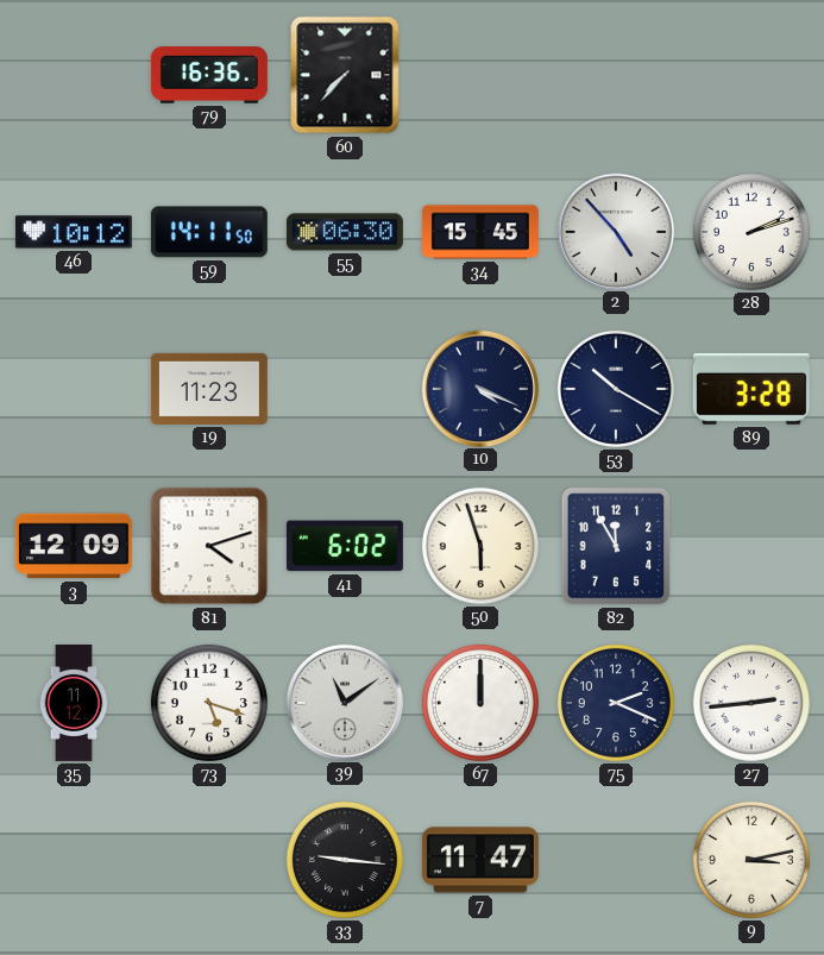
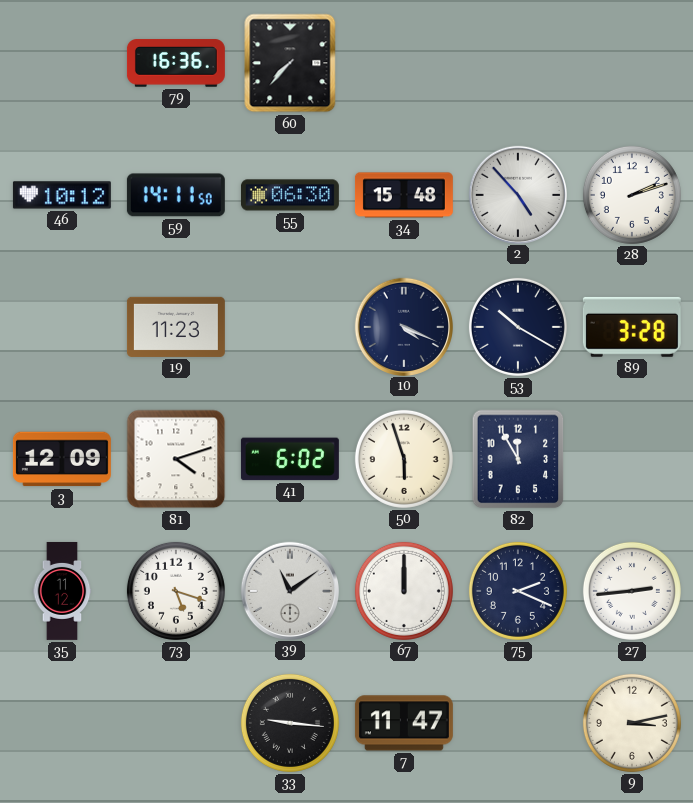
34: 15:45 -> 15:48 (404, 195)
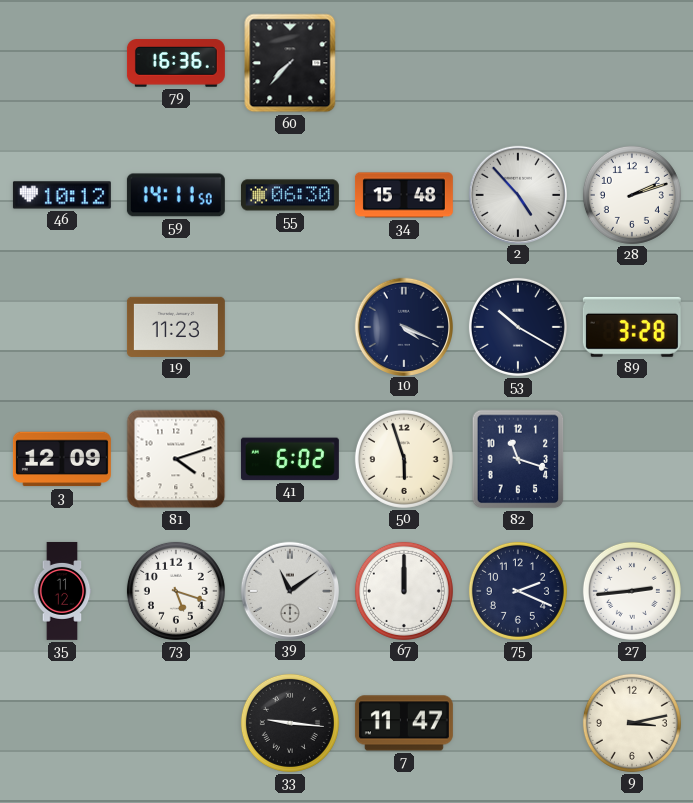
82: 11:55 -> 11:18 (518, 459)
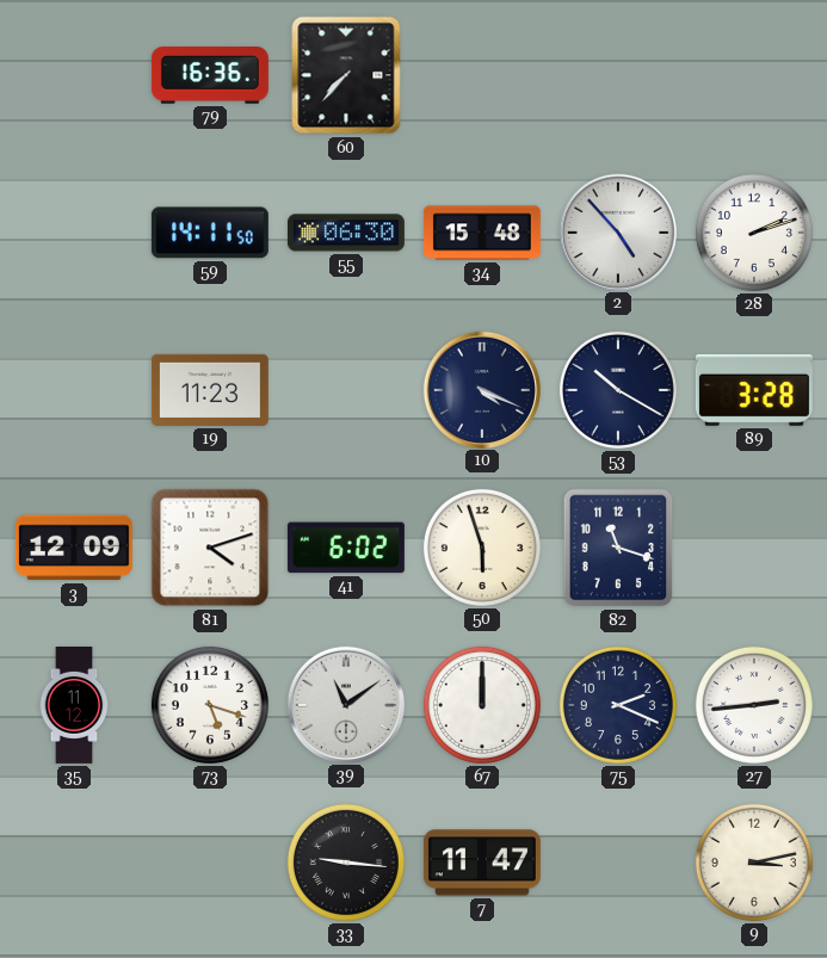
46: 10:12 -> none (62, 195)
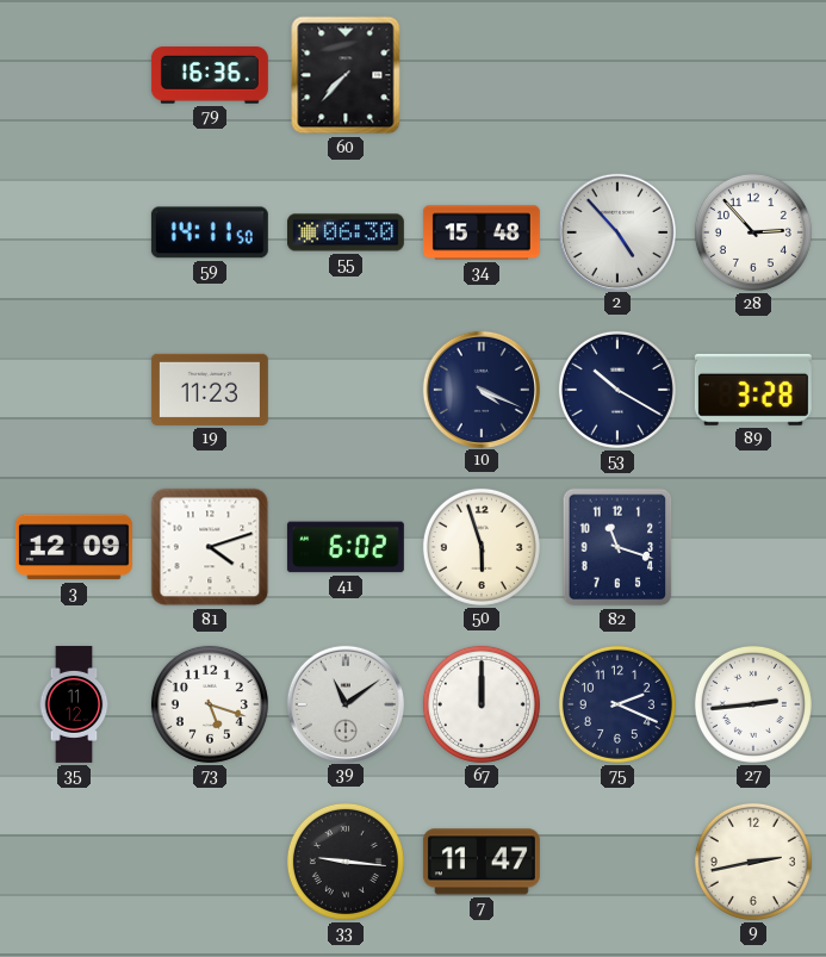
28: 2:12 -> 2:53 (753, 232)
9: 3:13 -> 2:43 (753, 862)
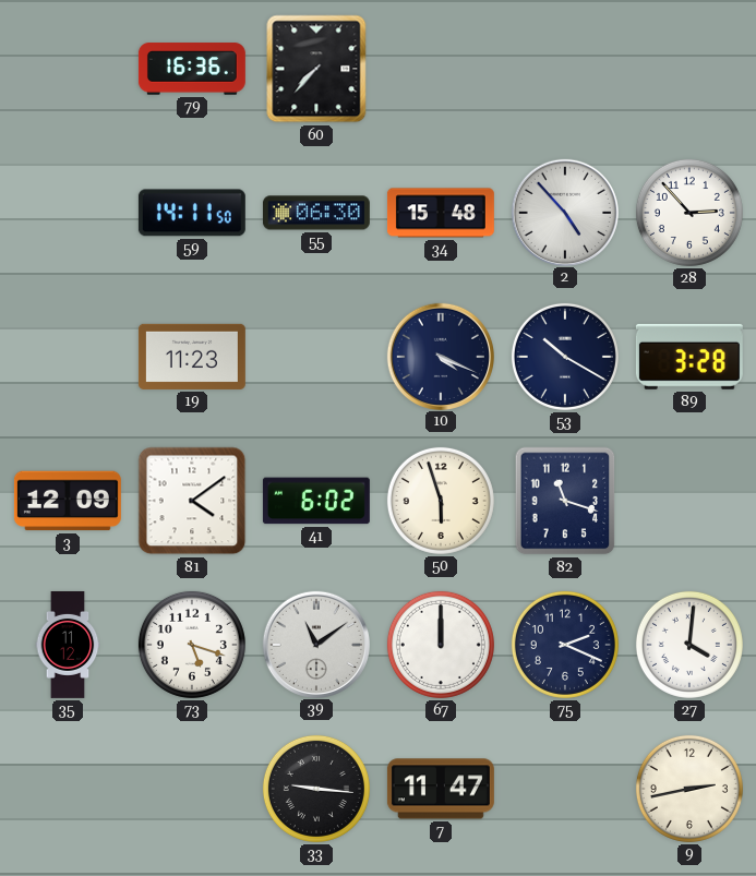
81: 4:12 -> 4:09 (192, 501)
27: 2:44 -> 4:01 (689, 645)
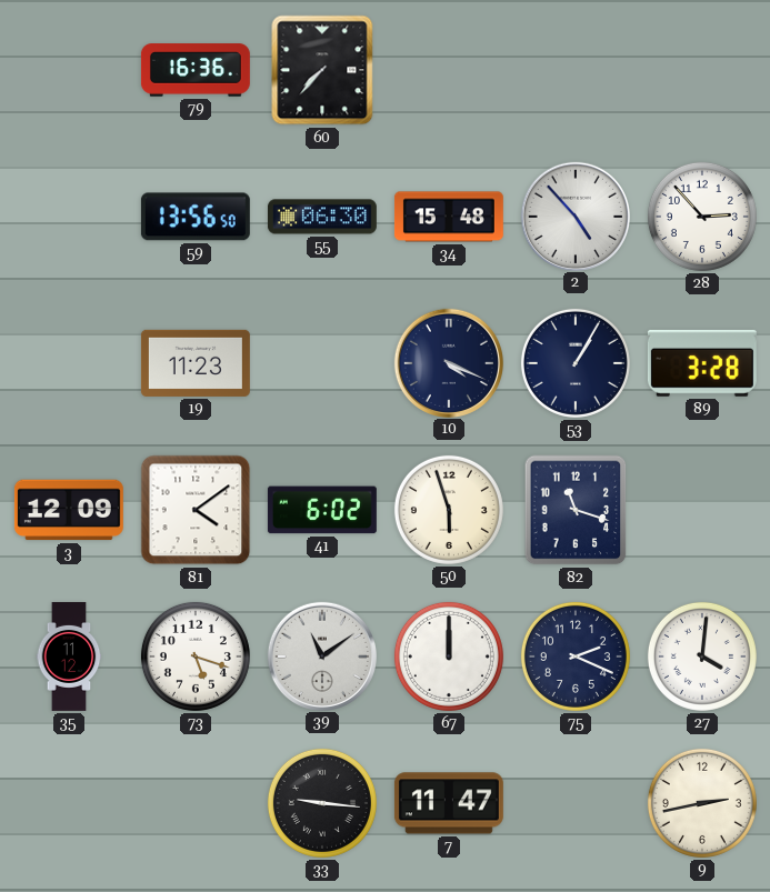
59: 14:11 -> 13:56 (196, 217)
53: 10:20 -> 1:05 (576, 363)
